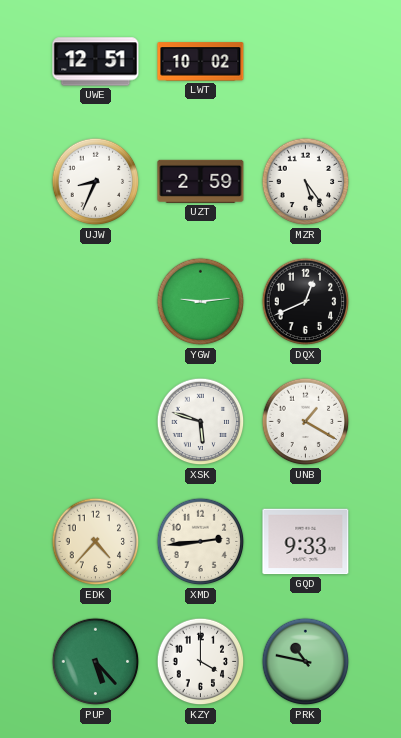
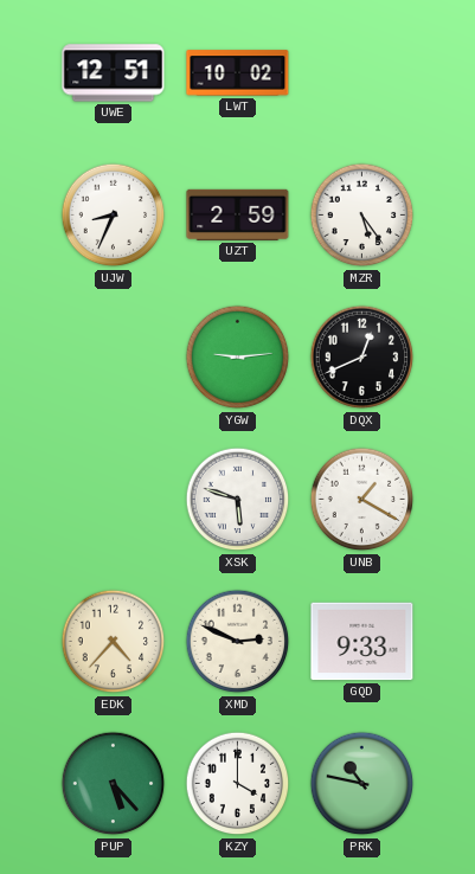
XMD: 2:44 -> 2:49 (238, 642)
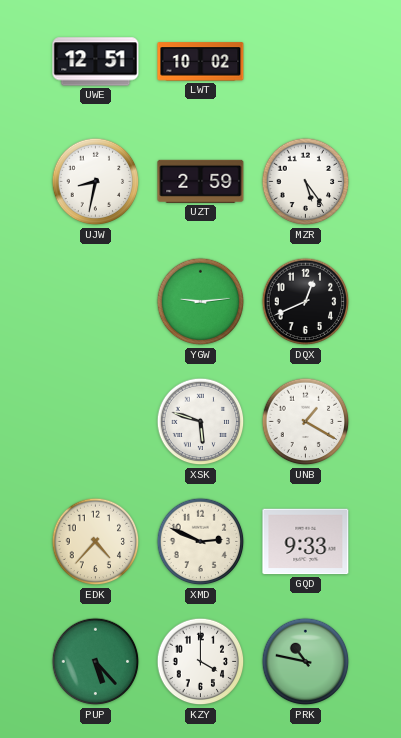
UJW: 8:34 -> 8:32 (96, 182)
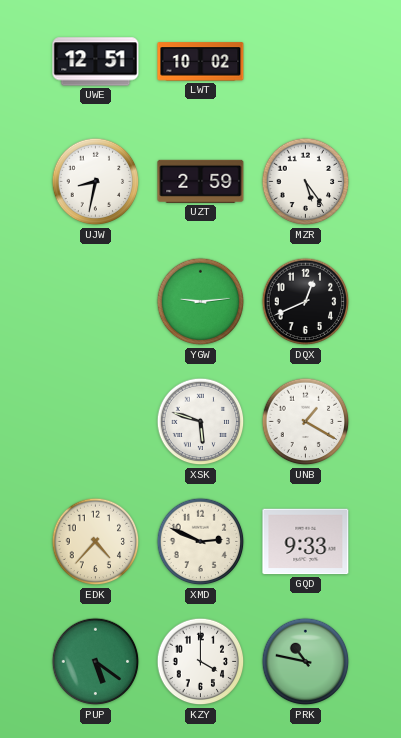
PUP: 5:23 -> 5:21 (96, 662)
